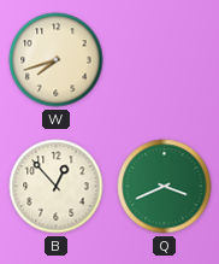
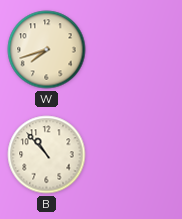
B: 12:53 -> 10:53 (47, 155)
Q: 3:41 -> none (165, 187)
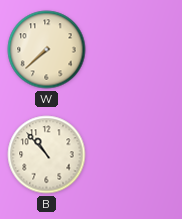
W: 7:42 -> 7:38 (47, 50)
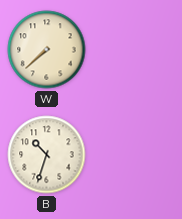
B: 10:53 -> 10:33 (47, 155)
